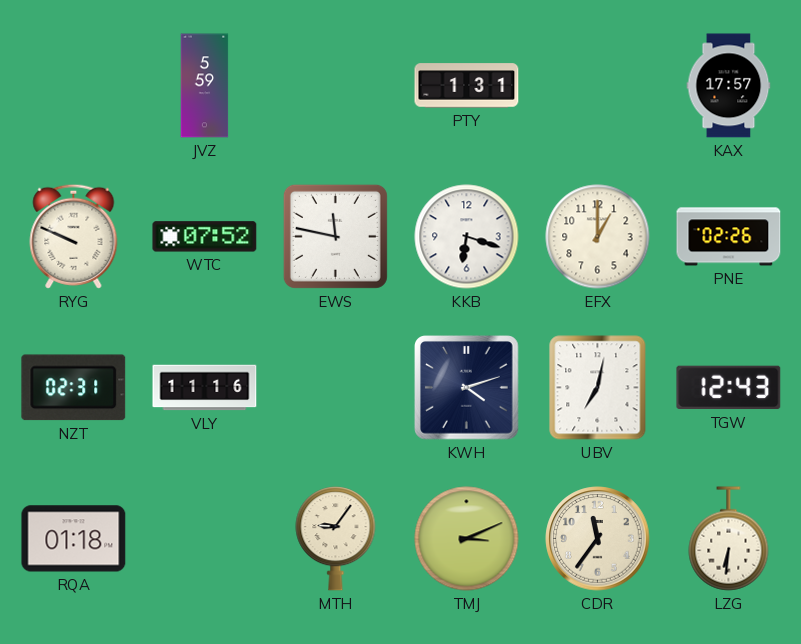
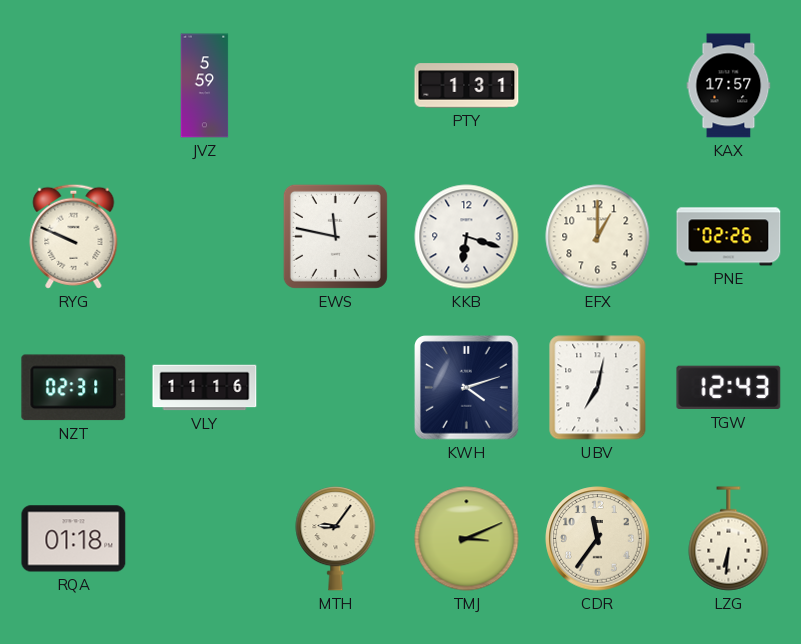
WTC: 07:52 -> none (205, 237)
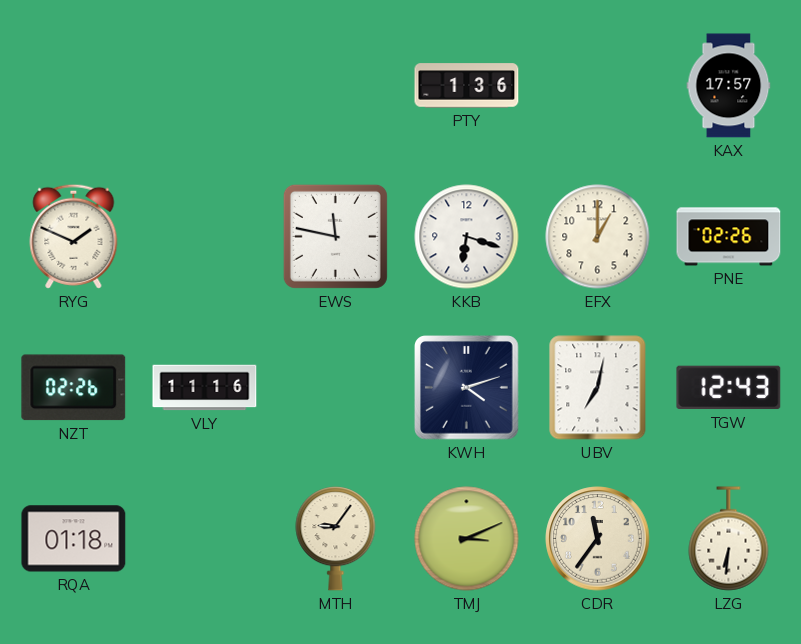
JVZ: 5:59 -> none (205, 86)
PTY: 1:31 -> 1:36 (467, 86)
RYG: 9:49 -> 1:49 (74, 236)
NZT: 02:31 -> 02:26 (74, 388)
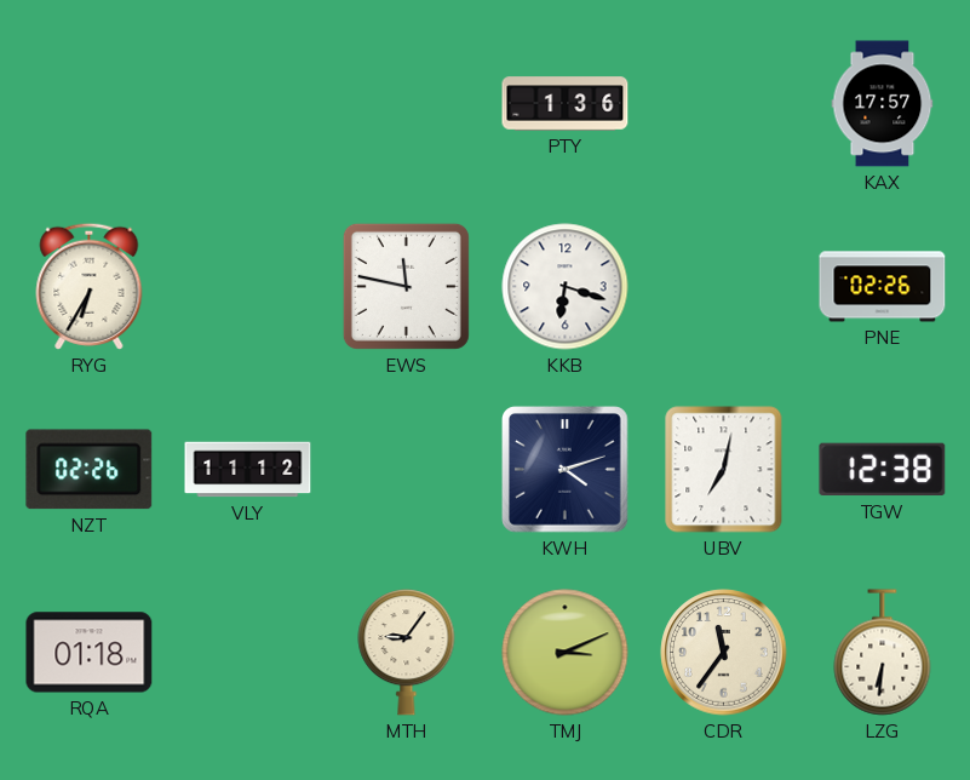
RYG: 1:49 -> 6:35 (90, 286)
EFX: 1:00 -> none (598, 237)
VLY: 11:16 -> 11:12 (248, 470)
TGW: 12:43 -> 12:38 (883, 470)
